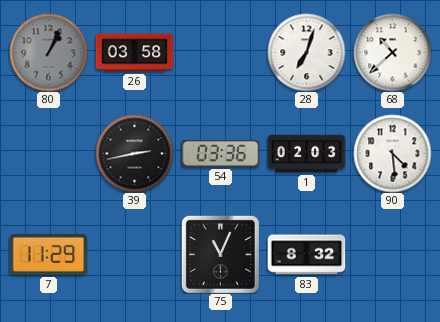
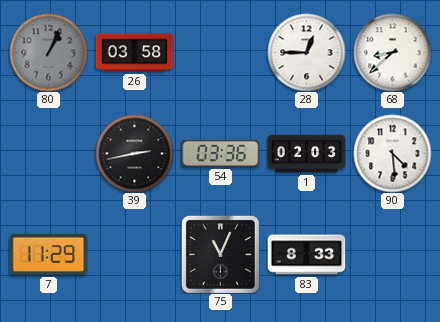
28: 7:03 -> 12:45 (306, 52)
68: 10:38 -> 8:38 (392, 52)
83: 8:32 -> 8:33 (306, 255)
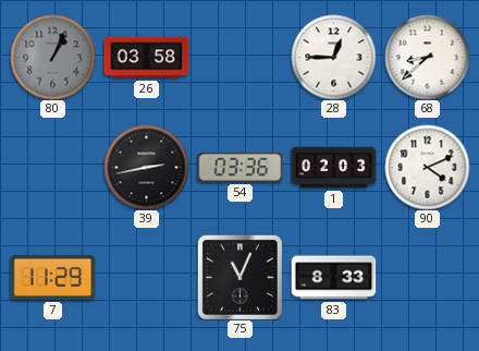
90: 4:29 -> 4:11 (427, 167)
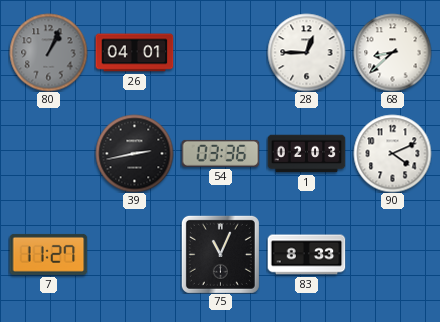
26: 03:58 -> 04:01 (134, 53)
7: 11:29 -> 11:27 (48, 254)
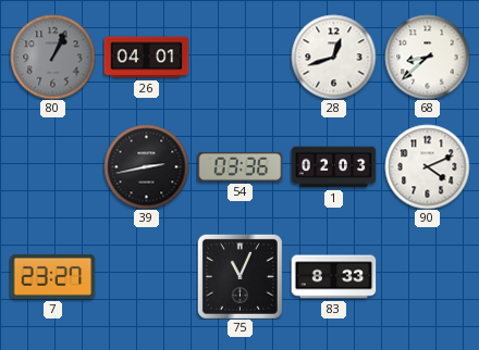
28: 12:45 -> 12:42 (333, 57)
7: 11:27 -> 23:27 (52, 276)
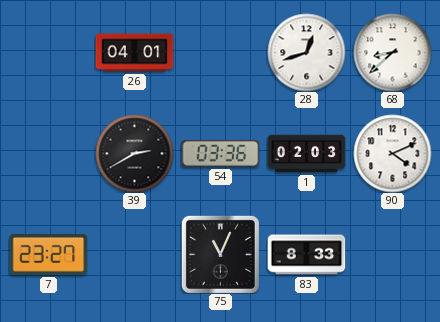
80: 1:04 -> none (52, 57)
39: 2:43 -> 2:40 (134, 153)
